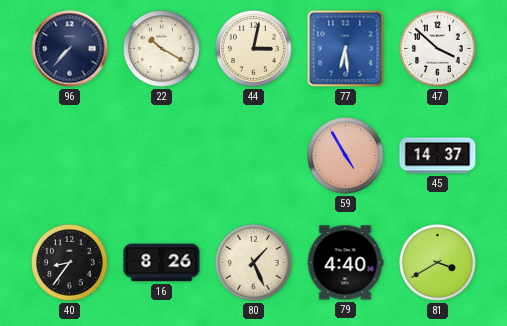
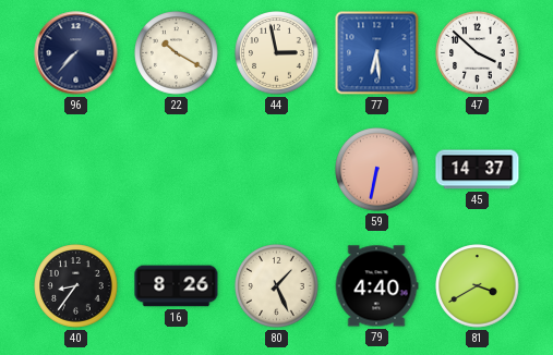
44: 3:02 -> 2:58 (277, 53)
59: 4:55 -> 6:32 (377, 170)
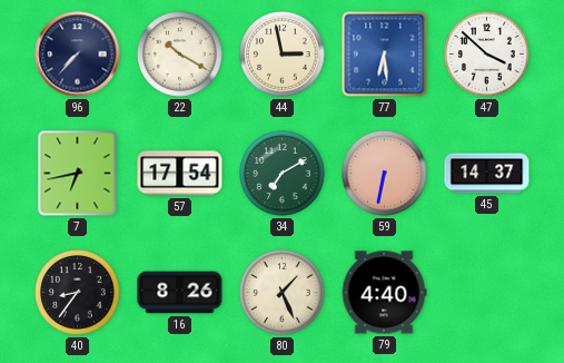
7: none -> 6:43 (78, 174)
57: none -> 17:54 (180, 174)
34: none -> 7:10 (283, 174)
81: 3:40 -> none (478, 286)
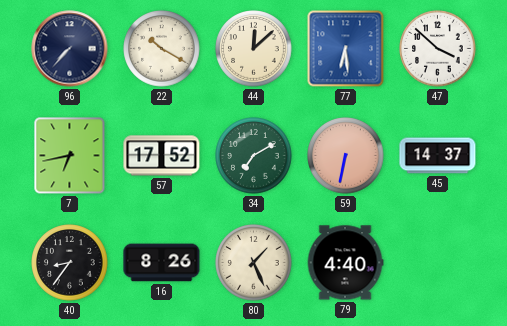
44: 2:58 -> 12:08 (254, 49)
57: 17:54 -> 17:52 (162, 156)
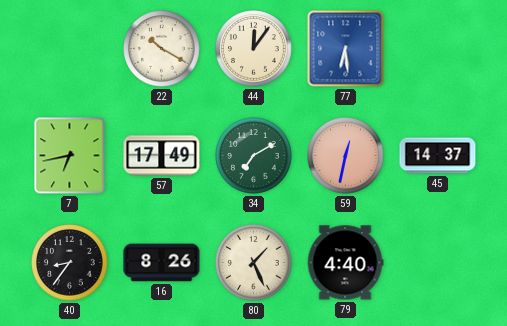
96: 7:37 -> none (70, 49)
44: 12:08 -> 12:06 (254, 49)
47: 3:52 -> none (438, 49)
57: 17:52 -> 17:49 (162, 156)
59: 6:32 -> 12:32 (346, 156)
